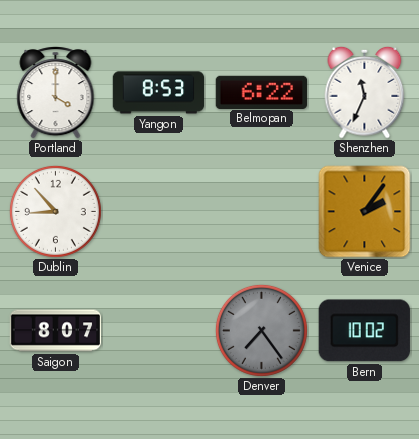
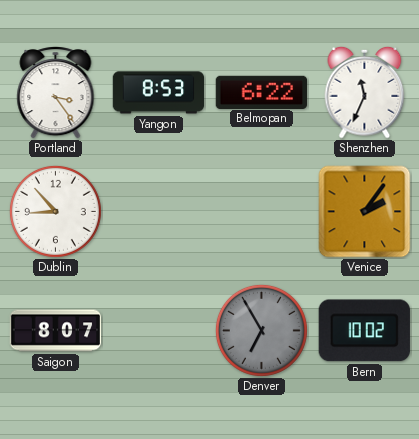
Portland: 4:00 -> 3:24 (56, 93)
Denver: 7:24 -> 6:55 (261, 330)
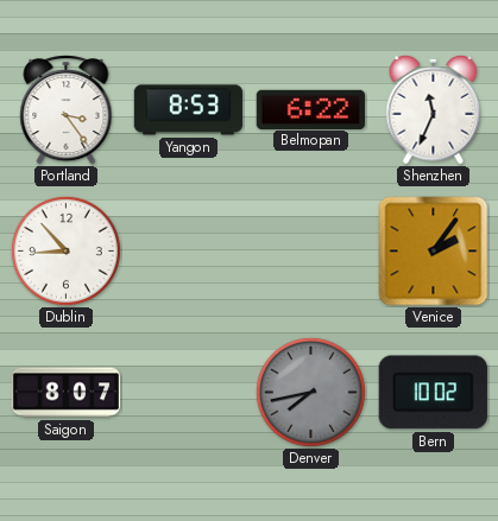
Denver: 6:55 -> 7:43 (310, 392)
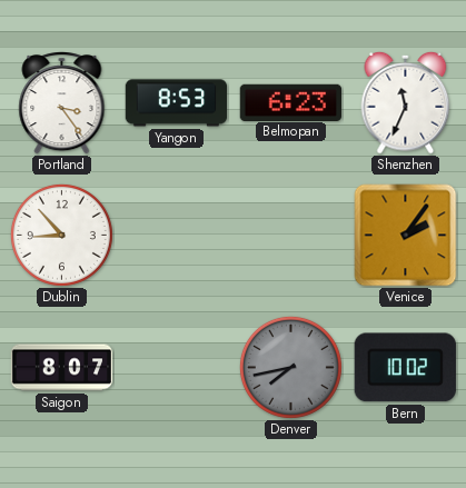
Belmopan: 6:22 -> 6:23 (291, 102)
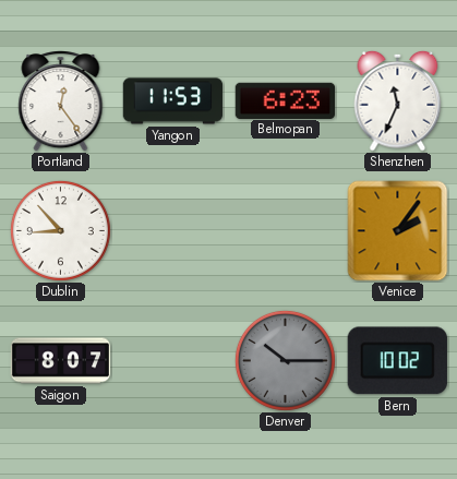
Portland: 3:24 -> 12:24 (61, 101)
Yangon: 8:53 -> 11:53 (173, 101)
Denver: 7:43 -> 10:15 (285, 360)
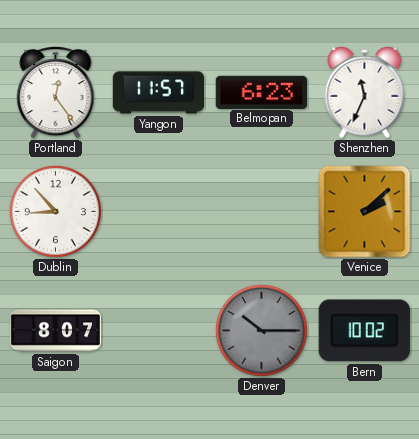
Yangon: 11:53 -> 11:57 (159, 93)
Venice: 2:06 -> 2:08 (365, 212)
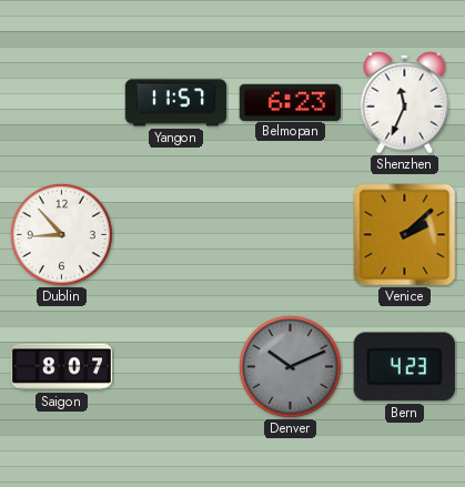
Portland: 12:24 -> none (56, 93)
Denver: 10:15 -> 10:11 (290, 366)
Bern: 10:02 -> 4:23 (404, 367)
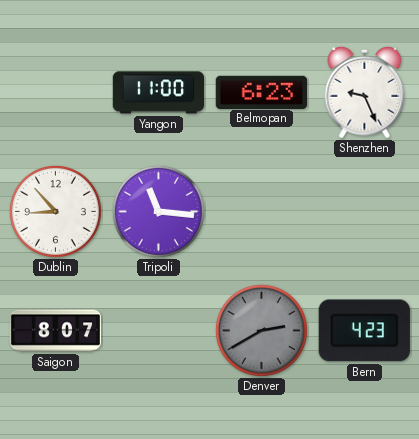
Yangon: 11:57 -> 11:00 (159, 93)
Shenzhen: 11:34 -> 9:26 (365, 92)
Tripoli: none -> 11:16 (158, 211)
Venice: 2:08 -> none (405, 235)
Denver: 10:11 -> 2:40 (261, 330)
